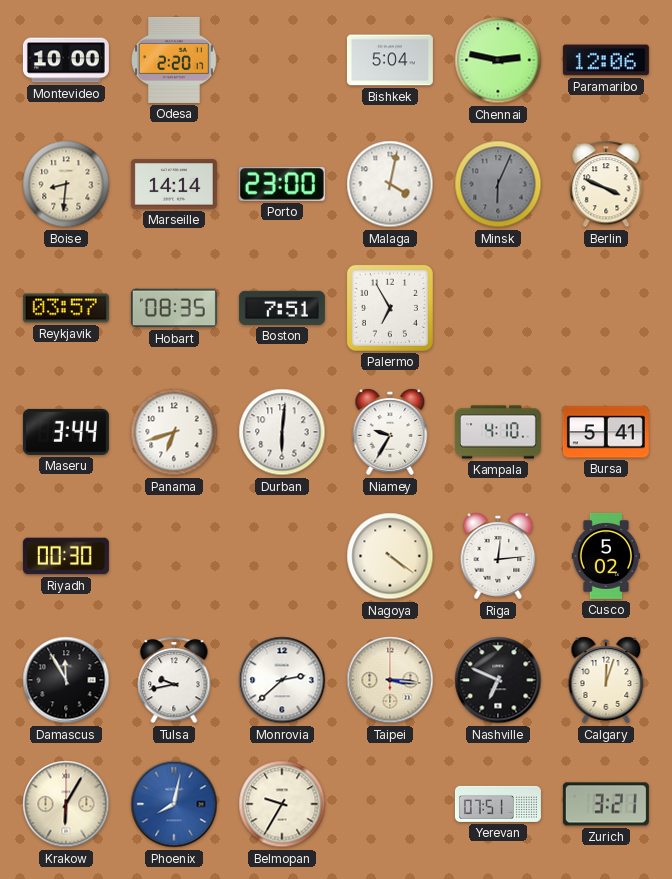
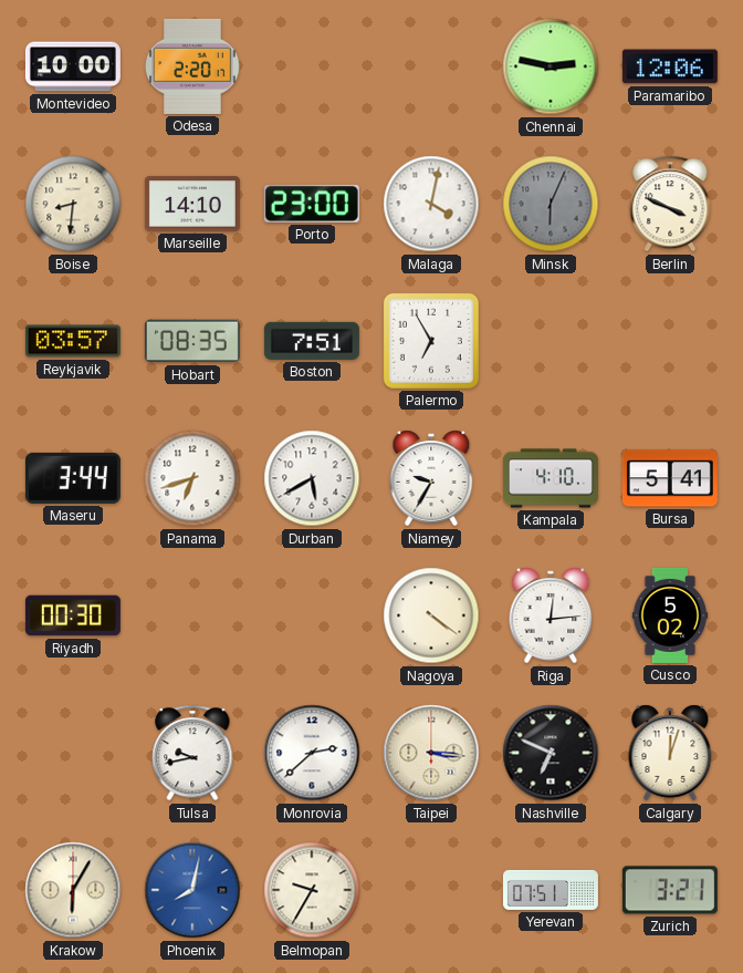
Bishkek: 5:04 -> none (390, 60)
Marseille: 14:14 -> 14:10 (192, 204)
Durban: 6:01 -> 5:40 (312, 478)
Damascus: 11:55 -> none (66, 680)
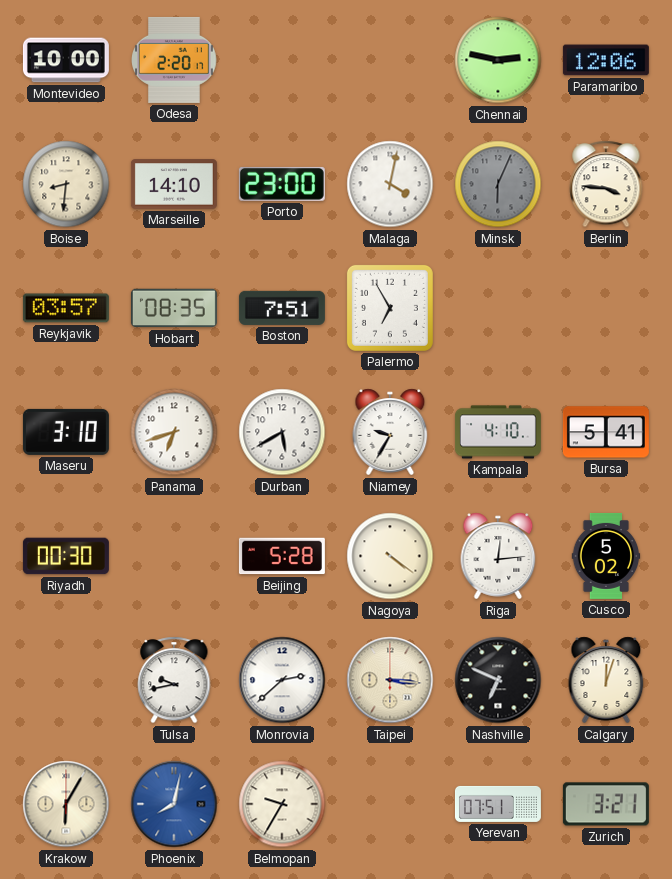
Berlin: 3:49 -> 3:46 (606, 184)
Maseru: 3:44 -> 3:10 (66, 432)
Beijing: none -> 5:28 (282, 556)
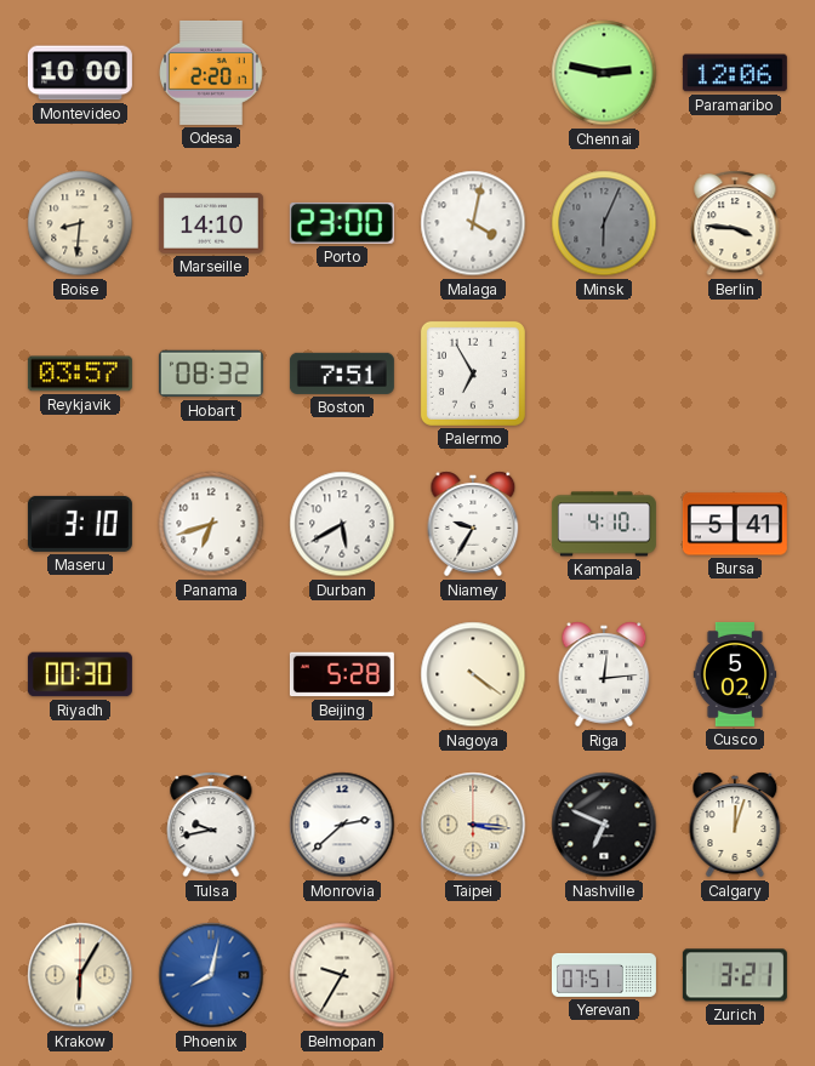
Hobart: 08:35 -> 08:32 (211, 374)
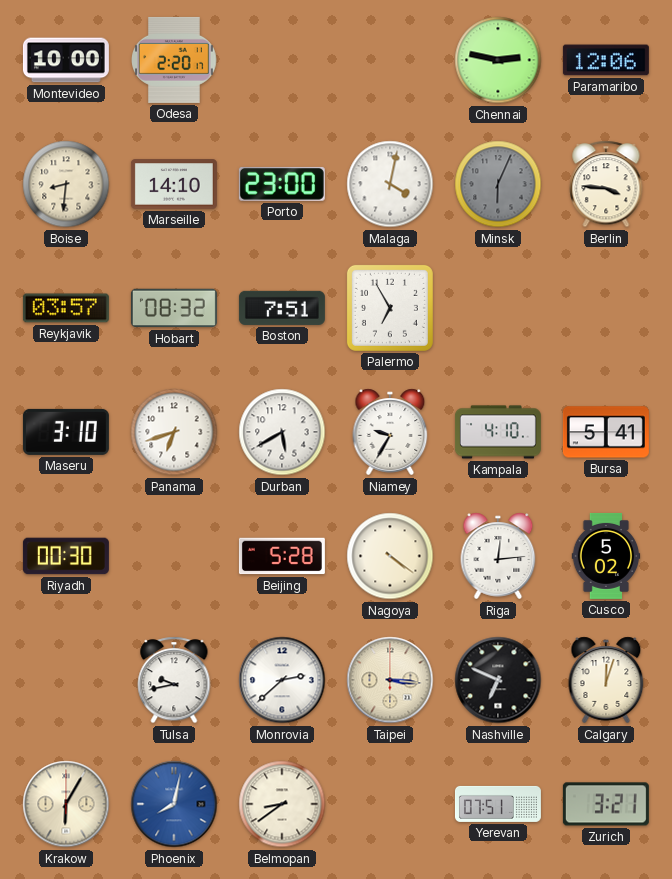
Belmopan: 9:35 -> 8:39 (282, 804)
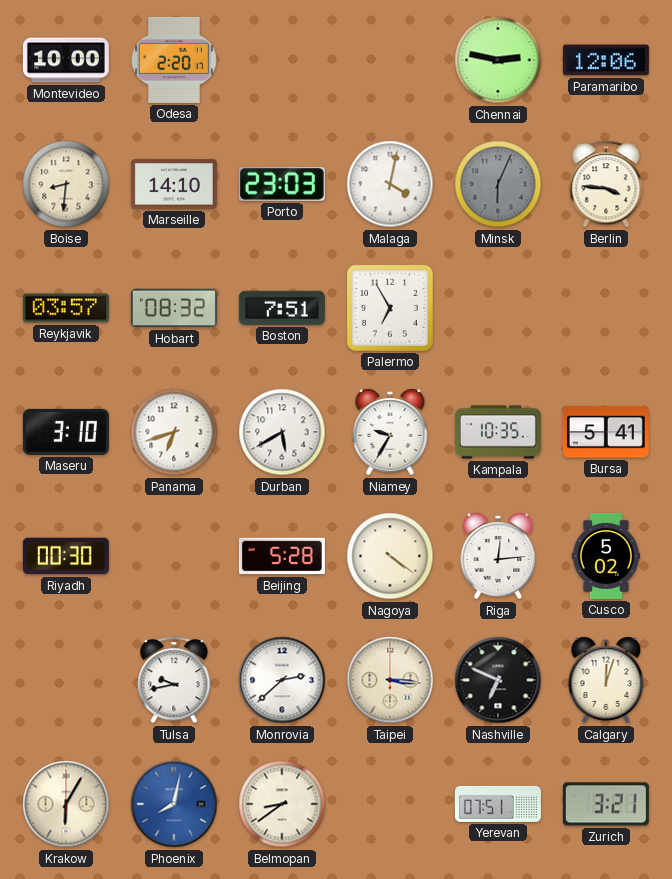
Porto: 23:00 -> 23:03 (282, 184)
Kampala: 4:10 -> 10:35 (498, 432)
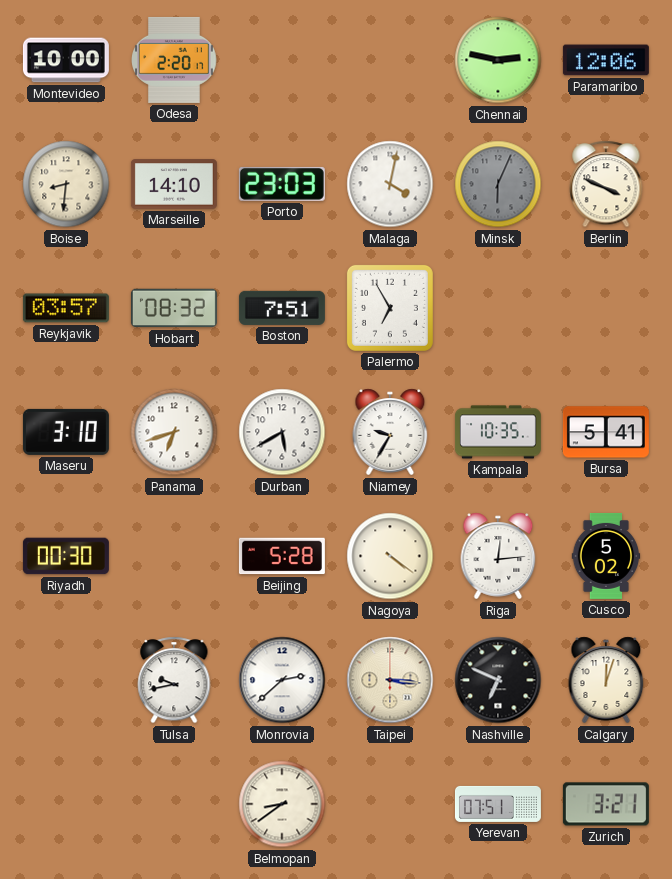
Berlin: 3:46 -> 3:49 (606, 184)
Krakow: 6:05 -> none (66, 804)
Phoenix: 8:02 -> none (174, 804)
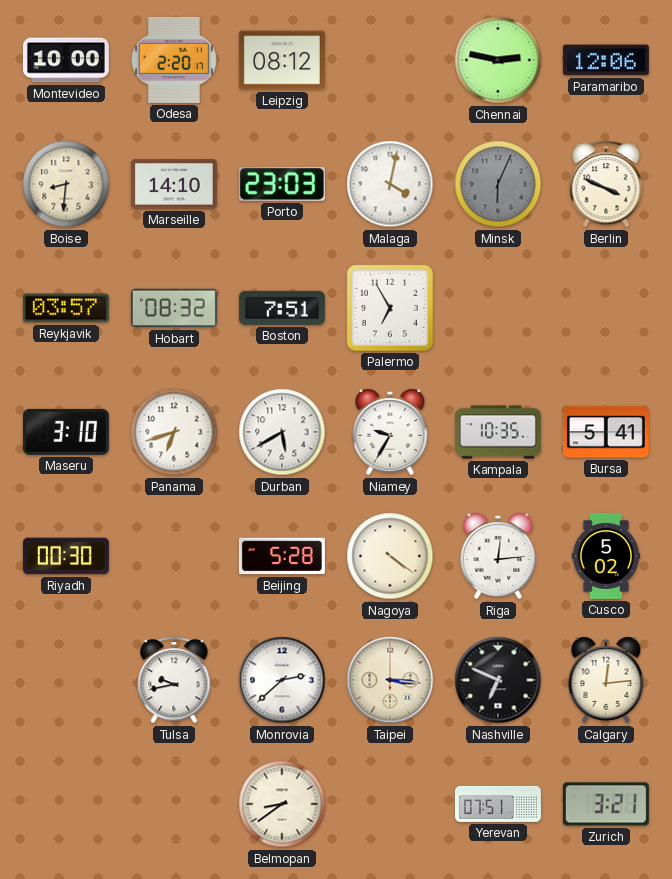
Leipzig: none -> 08:12 (282, 60)
Calgary: 12:03 -> 12:14 (606, 680)
